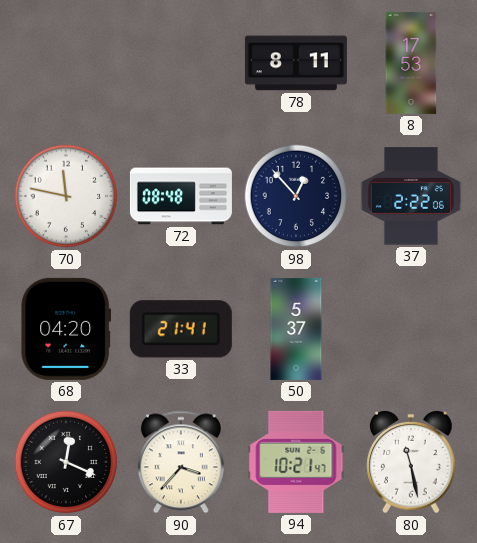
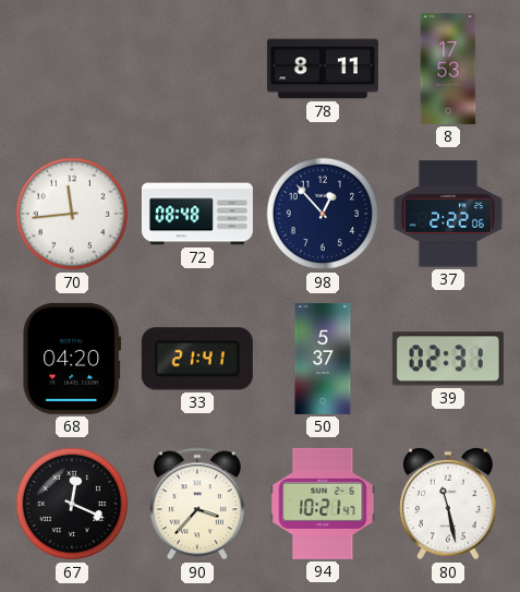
70: 11:47 -> 11:44 (72, 214)
39: none -> 02:31 (448, 359)
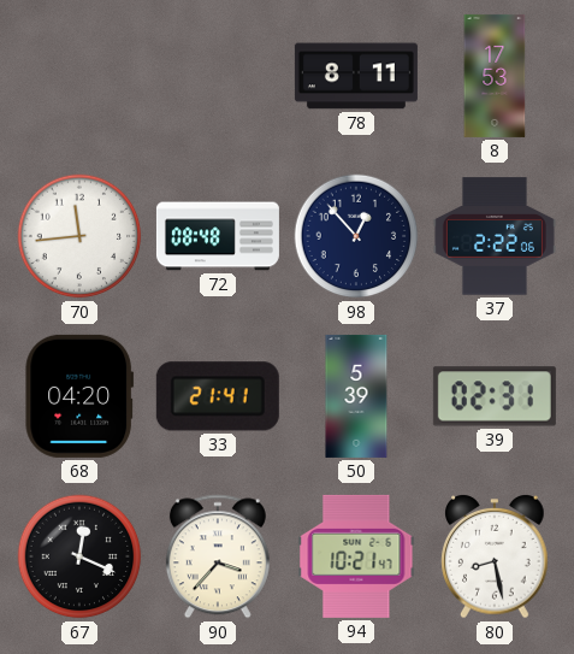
50: 5:37 -> 5:39 (356, 396)
80: 11:28 -> 8:28 (495, 558)
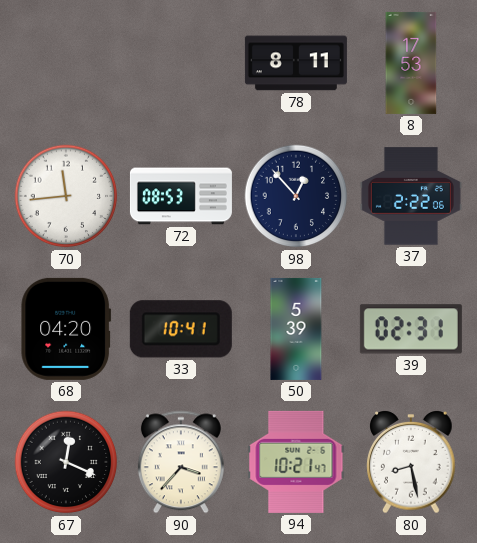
72: 08:48 -> 08:53 (181, 196)
33: 21:41 -> 10:41 (181, 329)
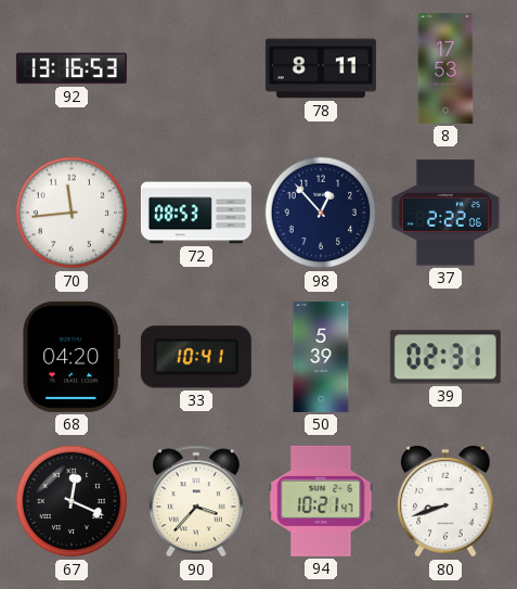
92: none -> 13:16 (72, 68)
80: 8:28 -> 8:42 (445, 502)
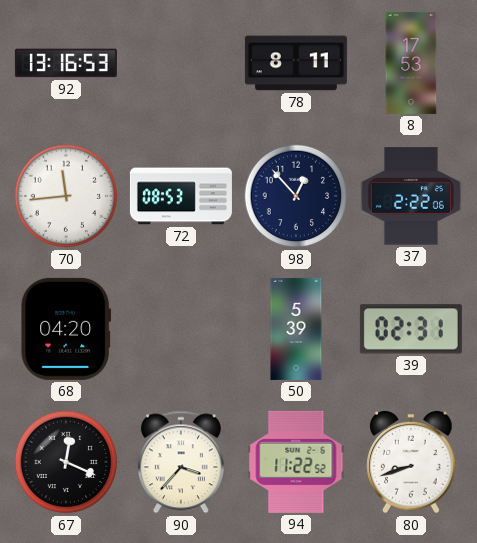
33: 10:41 -> none (196, 357)
94: 10:21 -> 11:22 (296, 462)
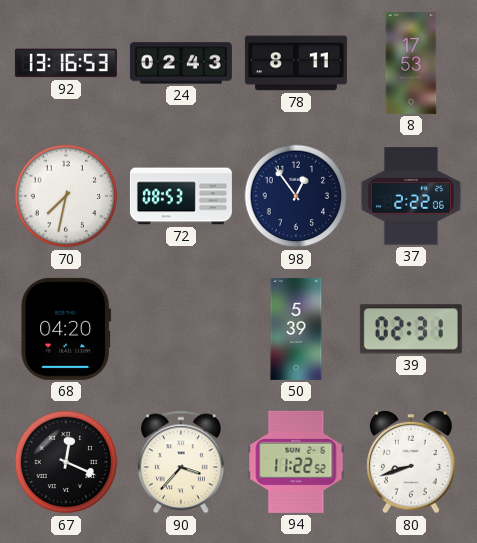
24: none -> 02:43 (181, 63)
70: 11:44 -> 7:32 (66, 196)
98: 12:53 -> 12:54 (296, 196)
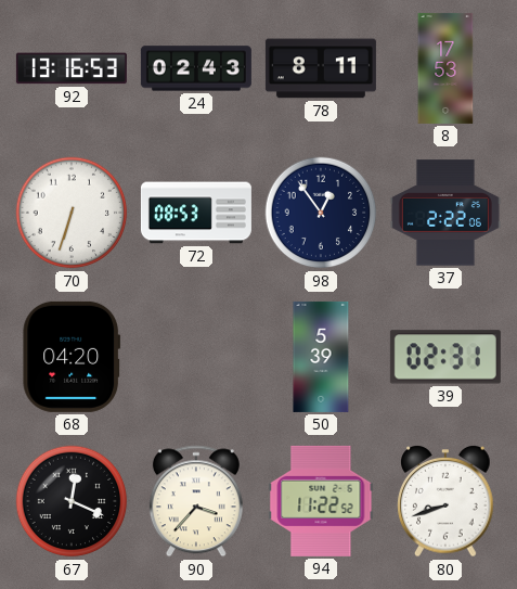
70: 7:32 -> 6:33 (72, 213)
